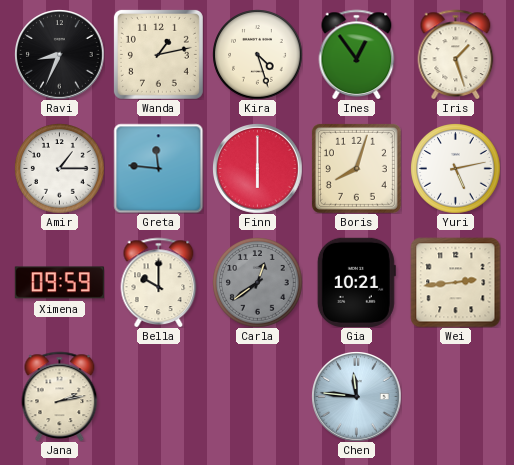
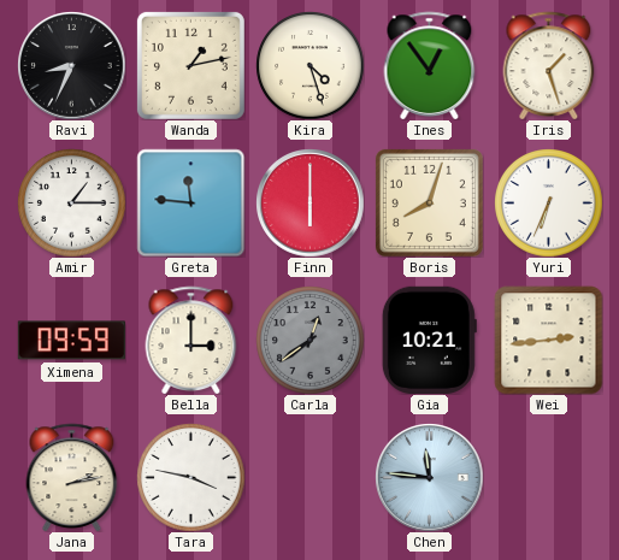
Yuri: 5:13 -> 6:34 (548, 202)
Bella: 10:00 -> 3:00 (191, 340)
Tara: none -> 3:47 (190, 477)
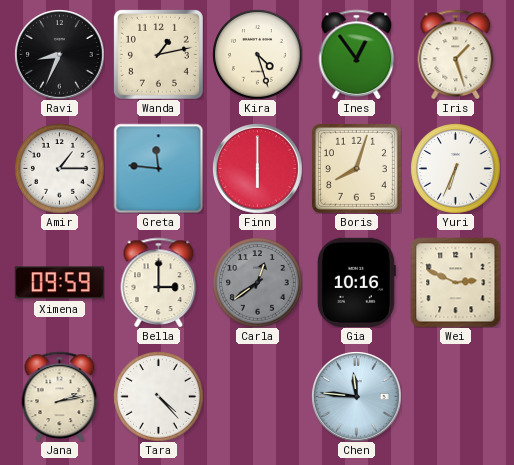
Gia: 10:21 -> 10:16 (356, 282)
Wei: 2:44 -> 2:49 (455, 282)
Tara: 3:47 -> 4:23 (158, 396)
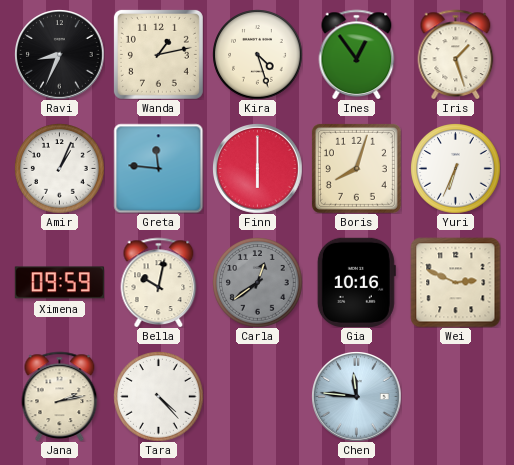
Amir: 1:15 -> 1:04 (59, 168)
Bella: 3:00 -> 10:02 (159, 282)
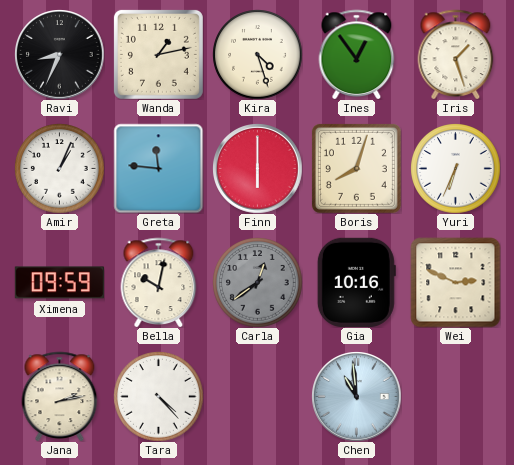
Chen: 11:46 -> 10:59 (356, 396)
